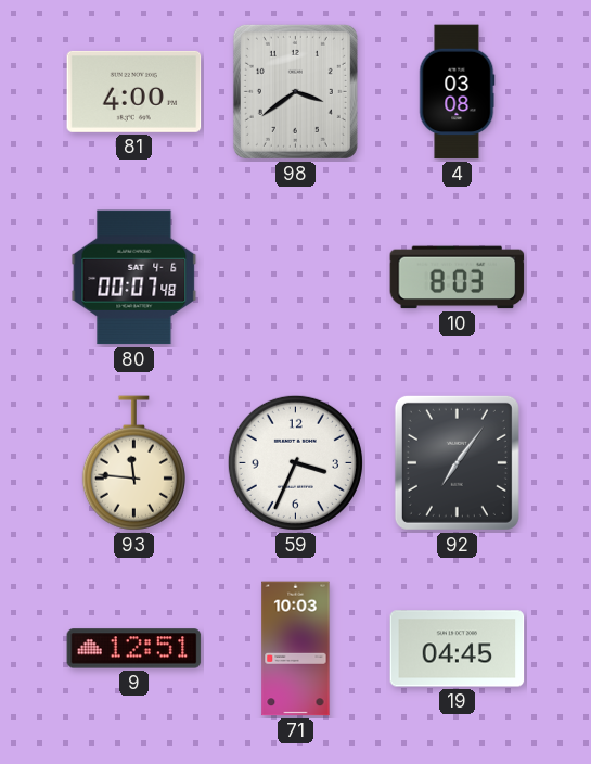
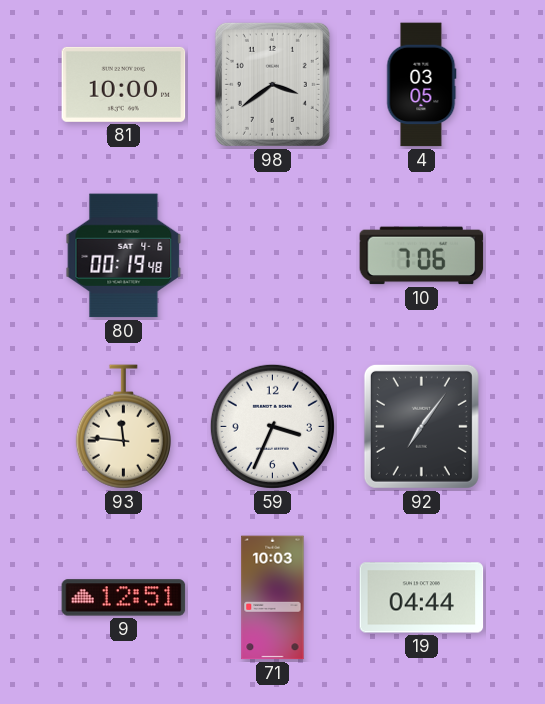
81: 4:00 -> 10:00 (124, 84)
4: 03:08 -> 03:05 (422, 85)
80: 00:07 -> 00:19 (124, 256)
10: 8:03 -> 7:06 (422, 256)
19: 04:45 -> 04:44 (422, 598)
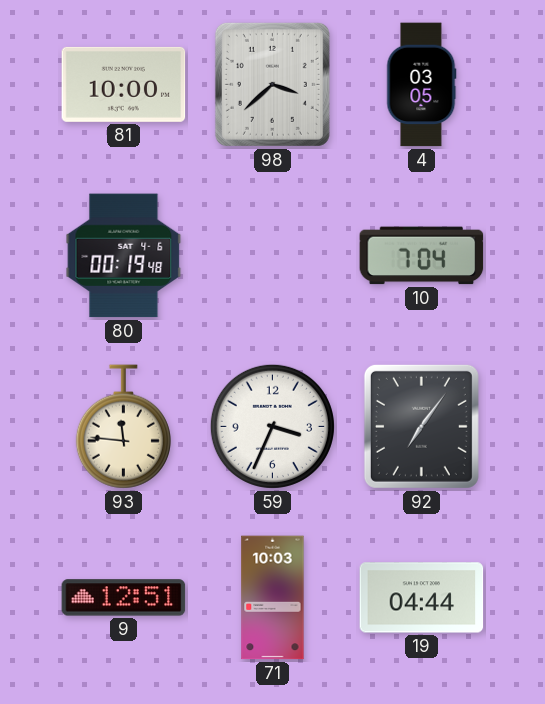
98: 3:39 -> 3:38 (272, 84)
10: 7:06 -> 7:04 (422, 256)
